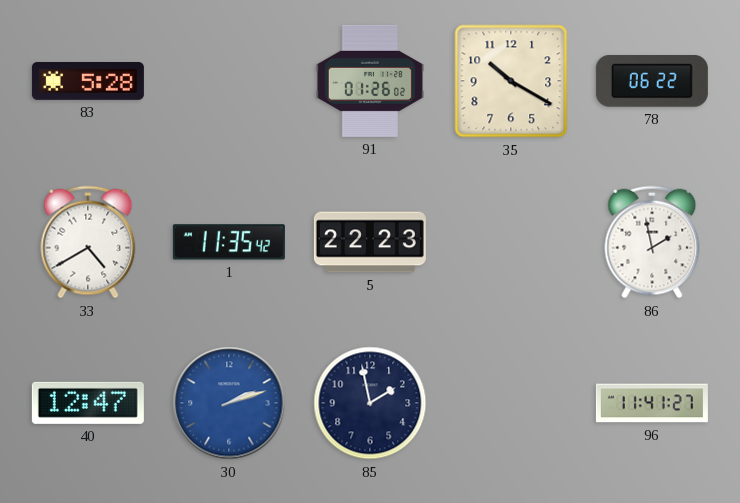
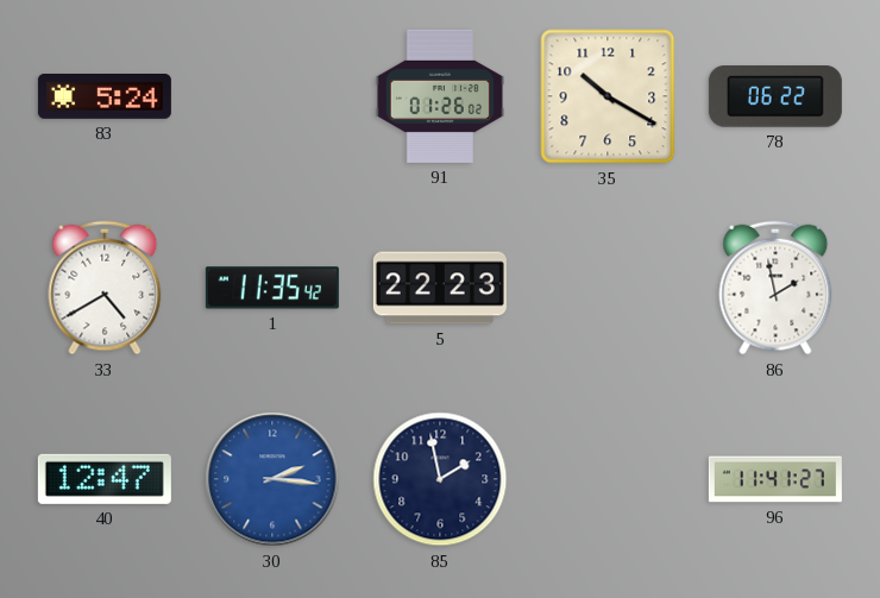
83: 5:28 -> 5:24 (105, 97)
30: 2:12 -> 2:16 (272, 479)
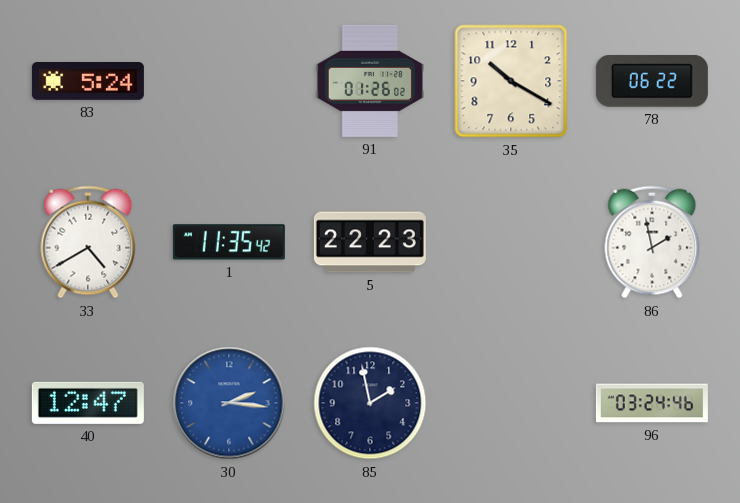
96: 11:41 -> 03:24 (652, 403)
